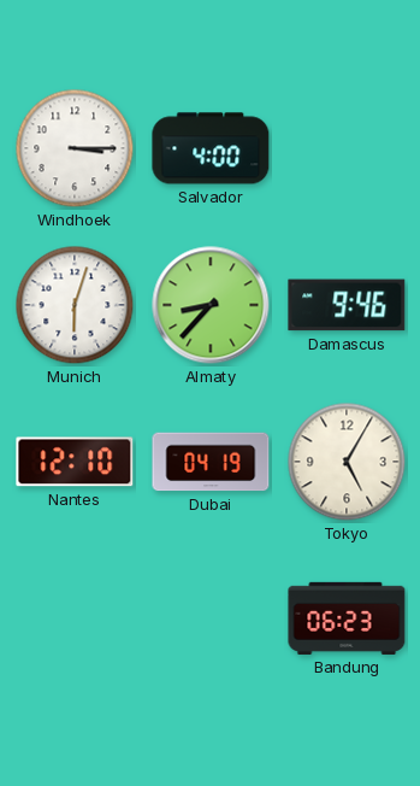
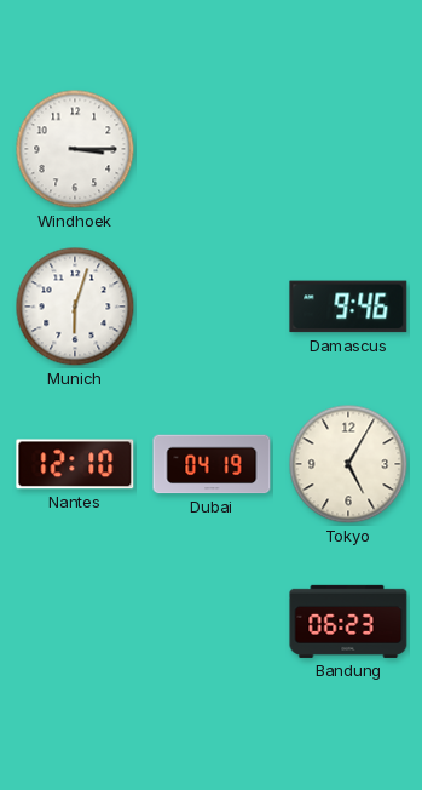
Salvador: 4:00 -> none (211, 148)
Almaty: 8:37 -> none (211, 305)
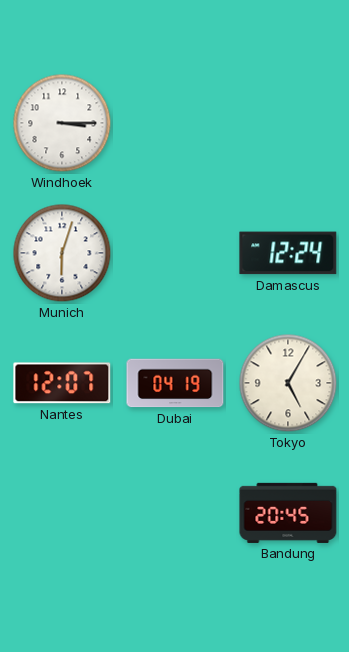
Damascus: 9:46 -> 12:24 (288, 253)
Nantes: 12:10 -> 12:07 (62, 383)
Bandung: 06:23 -> 20:45 (288, 513)
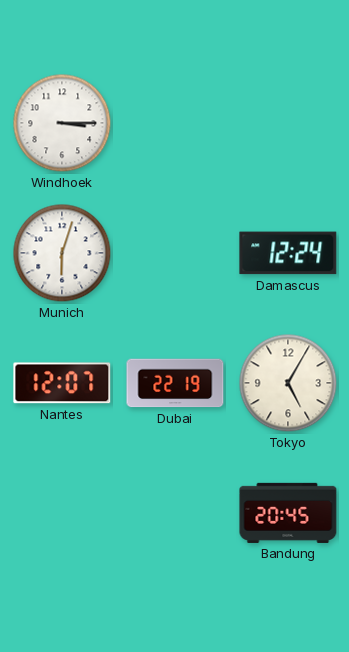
Dubai: 04:19 -> 22:19 (175, 383)
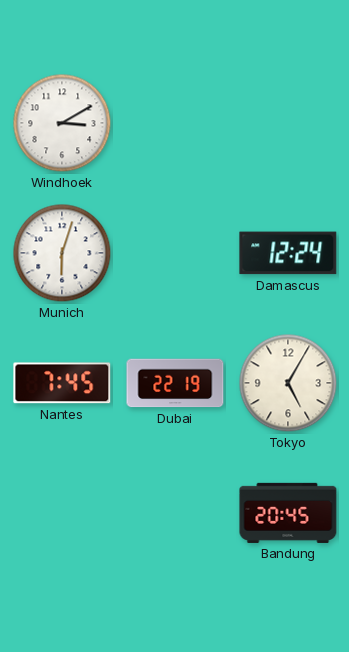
Windhoek: 3:15 -> 3:10 (62, 123)
Nantes: 12:07 -> 7:45 (62, 383)
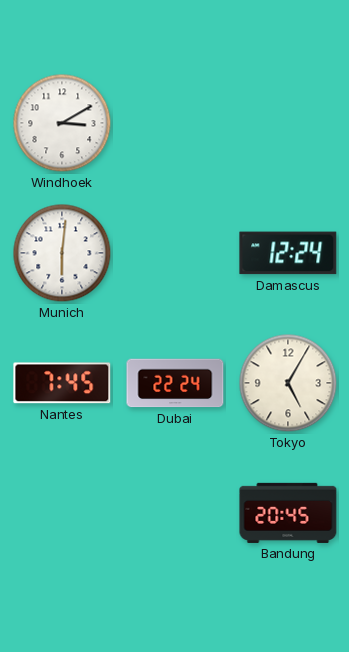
Munich: 6:03 -> 6:01 (62, 253)
Dubai: 22:19 -> 22:24 (175, 383)
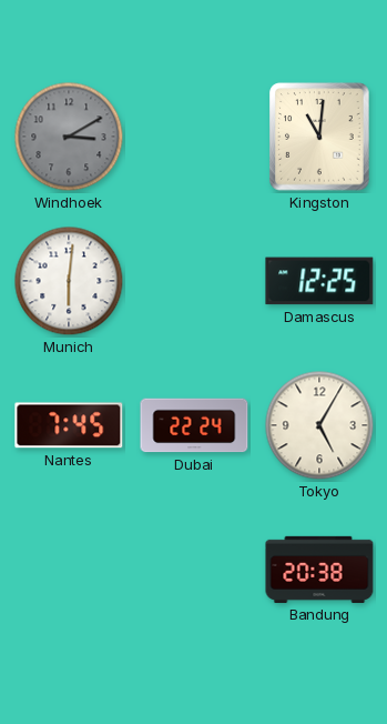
Windhoek dial: white -> grey (69, 137)
Kingston: none -> 11:01 (319, 137)
Damascus: 12:24 -> 12:25 (319, 281)
Bandung: 20:45 -> 20:38 (319, 570)
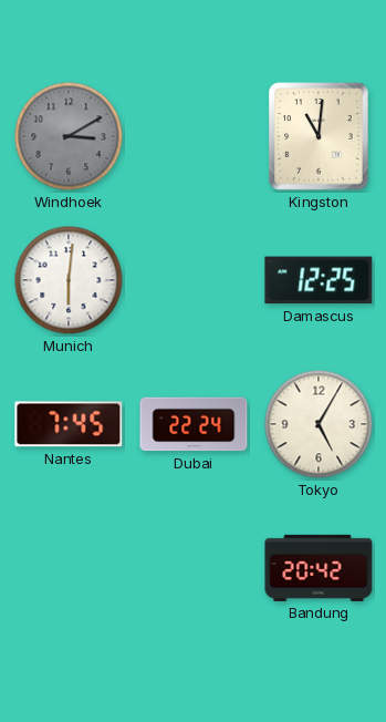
Bandung: 20:38 -> 20:42 (319, 568)
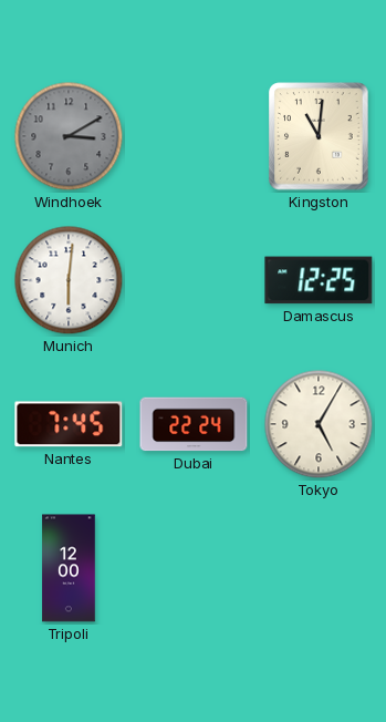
Tripoli: none -> 12:00 (69, 568)
Bandung: 20:42 -> none (319, 568)
